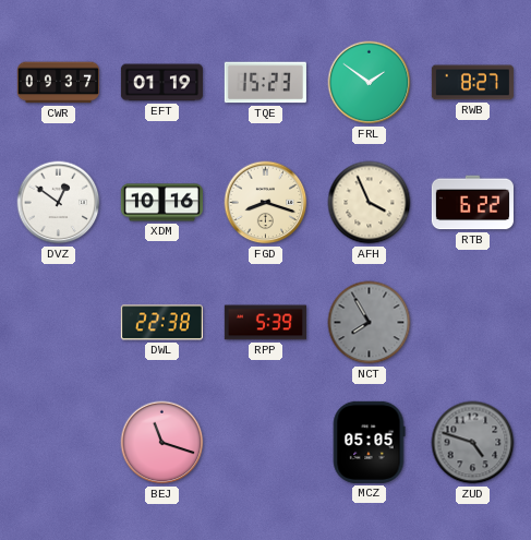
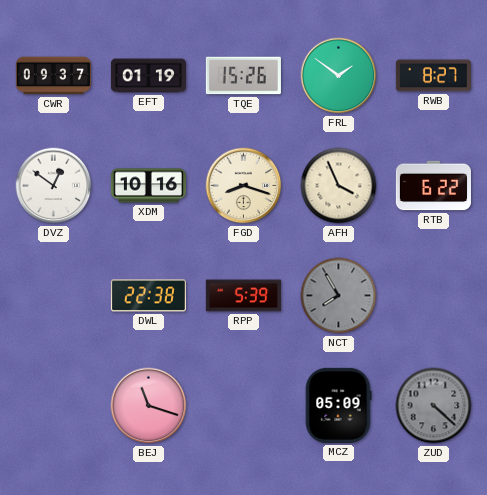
TQE: 15:23 -> 15:26 (243, 76)
MCZ: 05:05 -> 05:09 (338, 405)
ZUD: 4:48 -> 4:22 (434, 406)
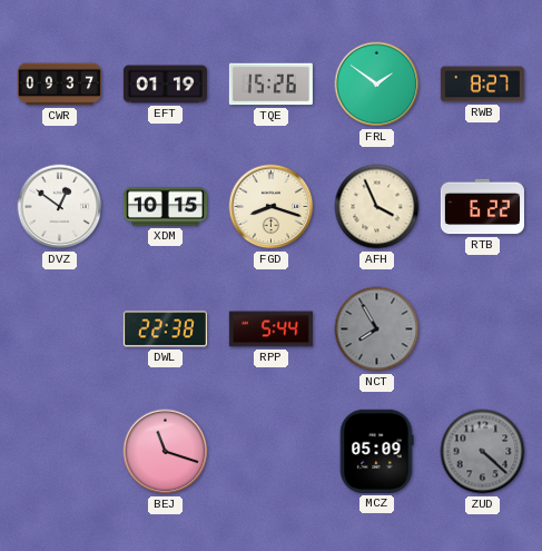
XDM: 10:16 -> 10:15 (165, 207)
RPP: 5:39 -> 5:44 (270, 329)
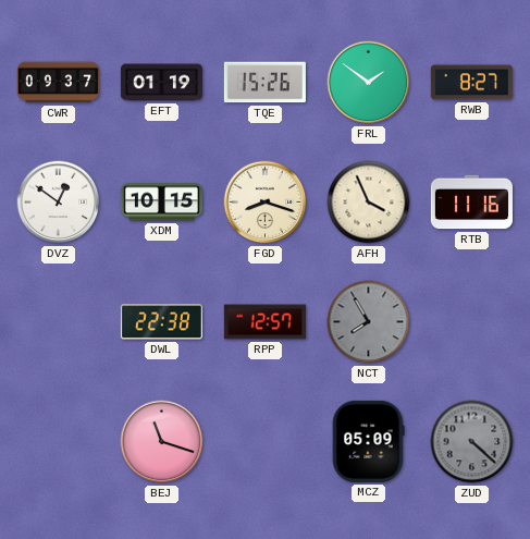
RTB: 6:22 -> 11:16 (471, 203)
RPP: 5:44 -> 12:57 (264, 322)
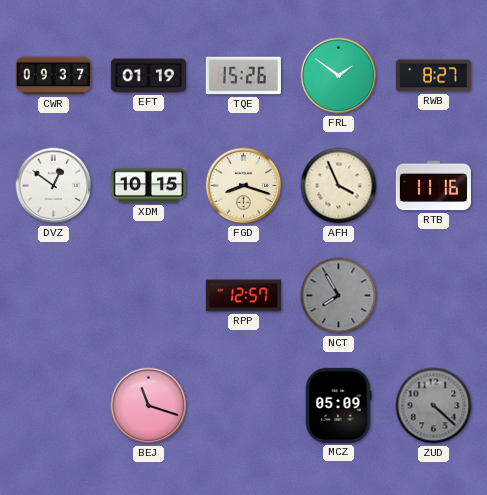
DWL: 22:38 -> none (161, 322)
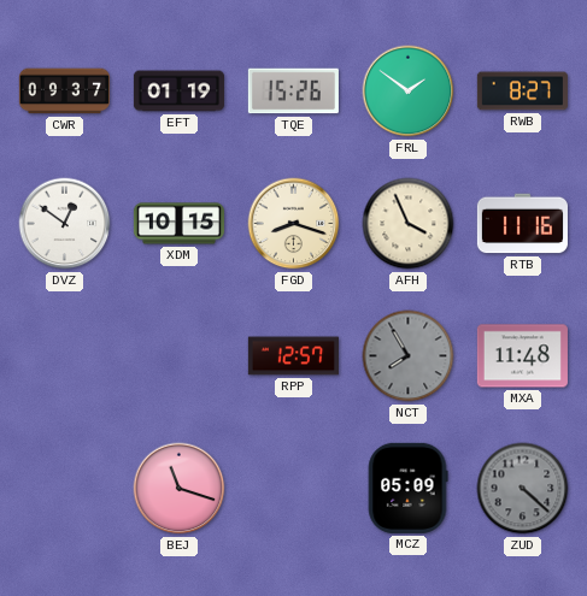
MXA: none -> 11:48 (522, 356)
